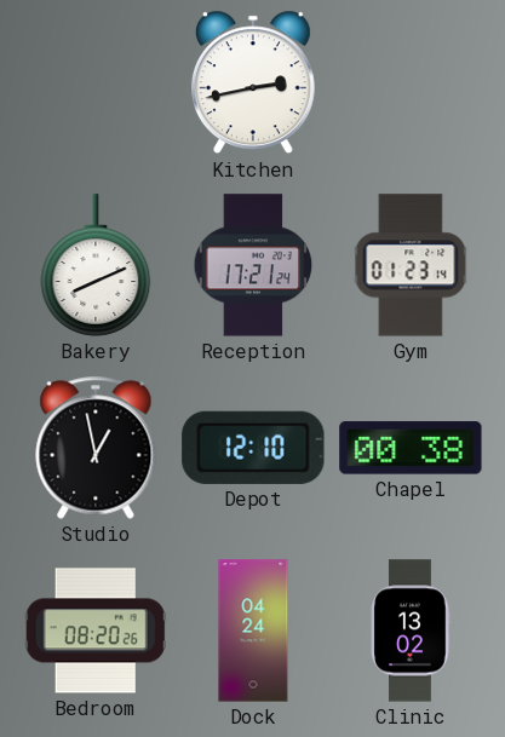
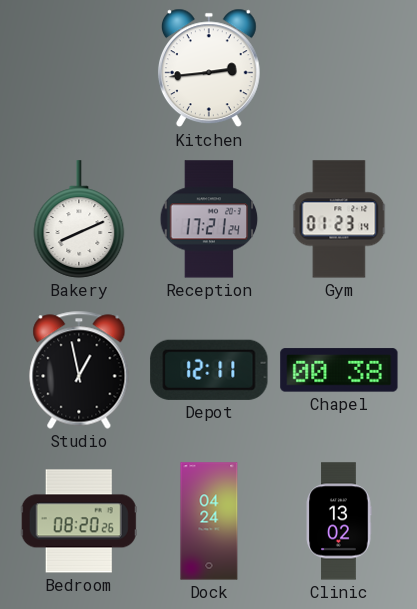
Kitchen: 2:43 -> 2:44 (209, 68)
Depot: 12:10 -> 12:11 (209, 370)
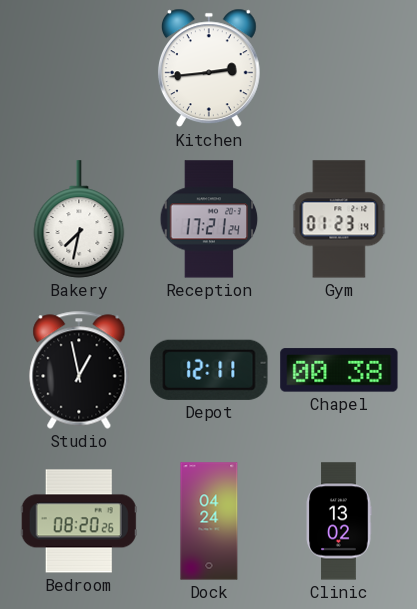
Bakery: 8:11 -> 7:32 (79, 219)
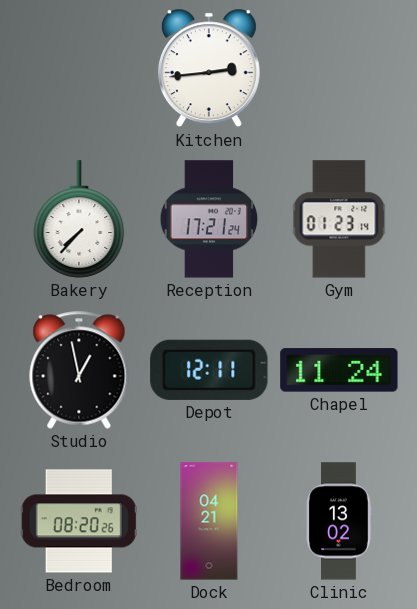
Bakery: 7:32 -> 7:37 (79, 219)
Chapel: 00:38 -> 11:24 (339, 370)
Dock: 04:24 -> 04:21 (209, 521)
